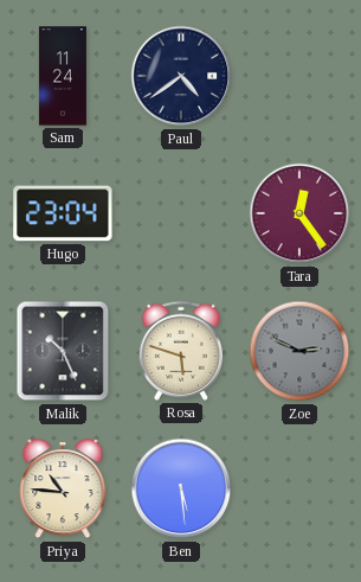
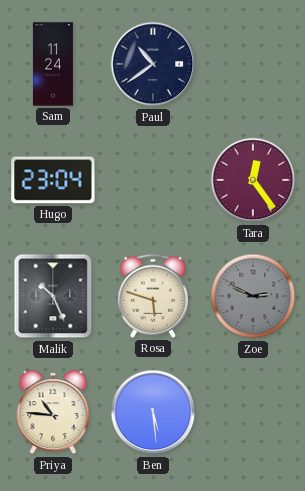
Paul: 4:39 -> 10:39 (153, 64)
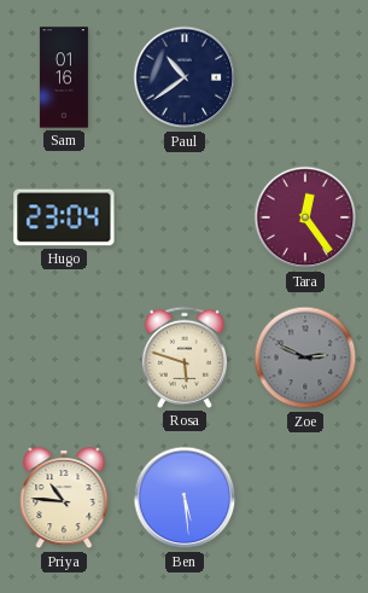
Sam: 11:24 -> 01:16 (64, 77)
Malik: 10:26 -> none (53, 296)
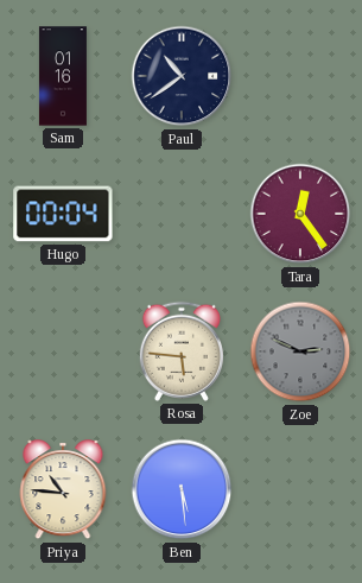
Hugo: 23:04 -> 00:04 (63, 214)
Rosa: 5:48 -> 5:46 (182, 351)
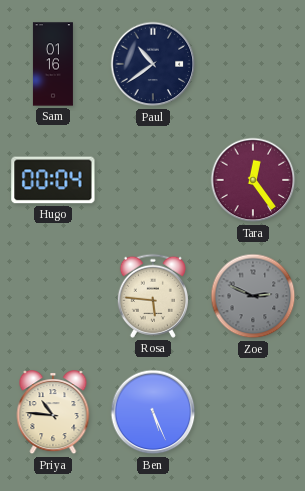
Ben: 5:29 -> 5:26 (153, 412)
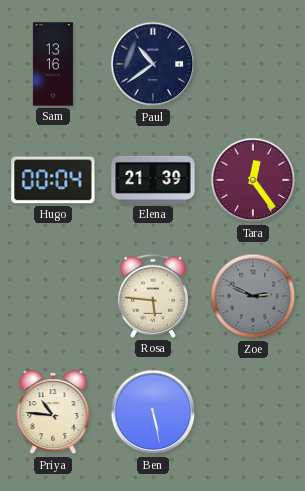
Sam: 01:16 -> 13:16 (53, 64)
Elena: none -> 21:39 (153, 180)
Ben: 5:26 -> 5:28 (153, 412)
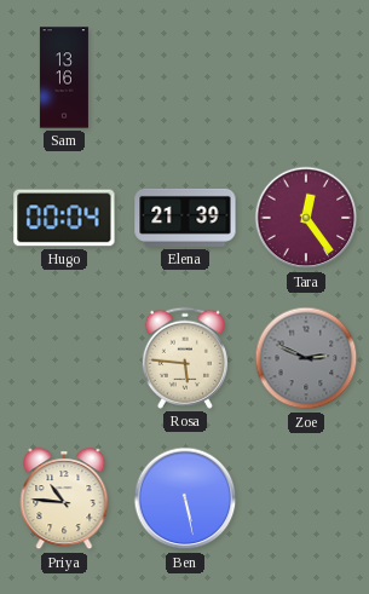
Paul: 10:39 -> none (153, 64)
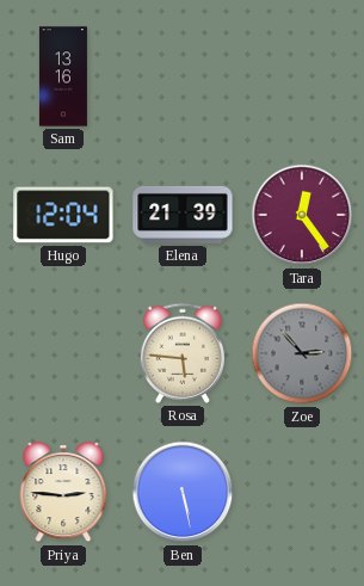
Hugo: 00:04 -> 12:04 (63, 215)
Zoe: 2:49 -> 2:53 (302, 353)
Priya: 10:46 -> 2:46 (63, 493)
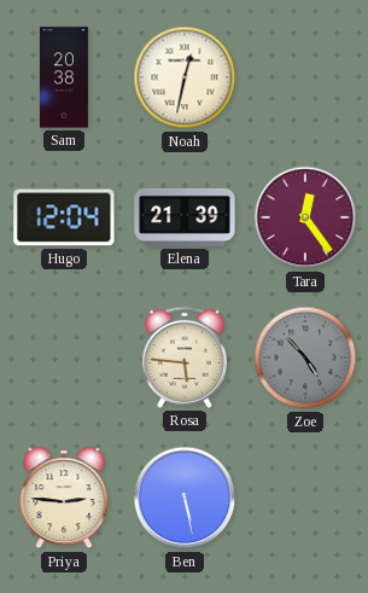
Sam: 13:16 -> 20:38 (64, 77)
Noah: none -> 12:32 (185, 77)
Zoe: 2:53 -> 4:53 (305, 357)
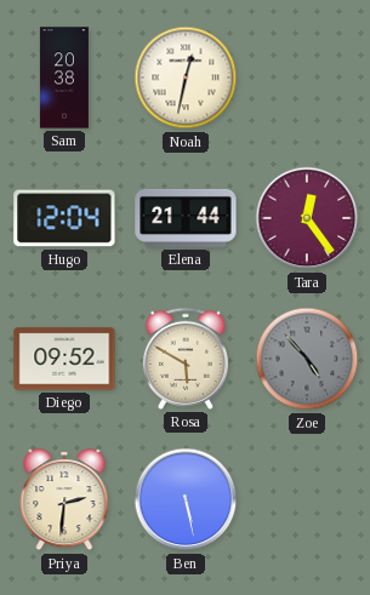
Elena: 21:39 -> 21:44 (186, 218)
Diego: none -> 09:52 (64, 359)
Rosa: 5:46 -> 5:50 (186, 359)
Priya: 2:46 -> 2:31 (64, 500)
